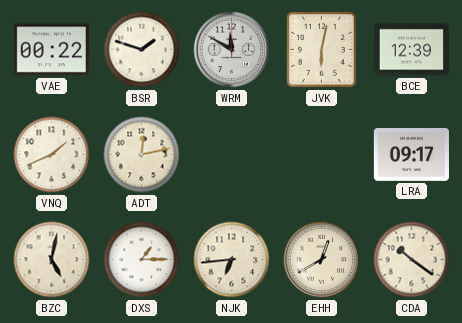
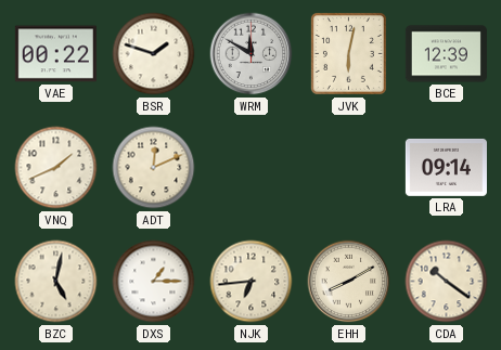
ADT: 12:13 -> 12:11 (154, 168)
LRA: 09:17 -> 09:14 (446, 167)
EHH: 12:40 -> 8:10 (349, 282)
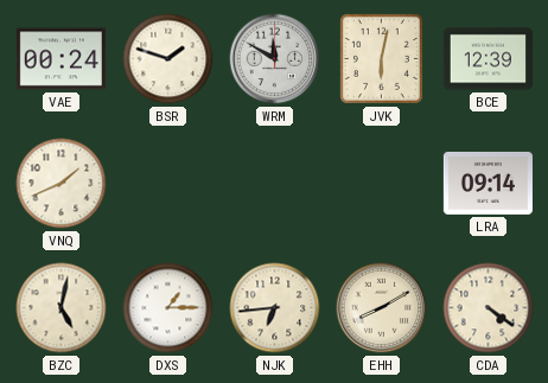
VAE: 00:22 -> 00:24 (60, 59)
ADT: 12:11 -> none (154, 168)
CDA: 10:21 -> 4:21 (489, 308)
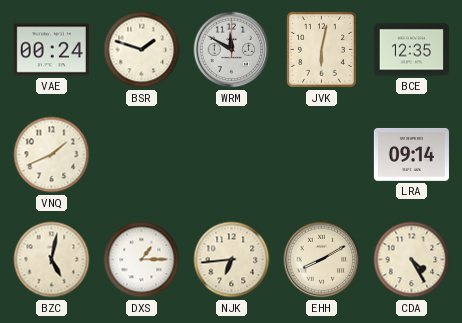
BCE: 12:39 -> 12:35 (411, 50)
CDA: 4:21 -> 4:25 (412, 260)
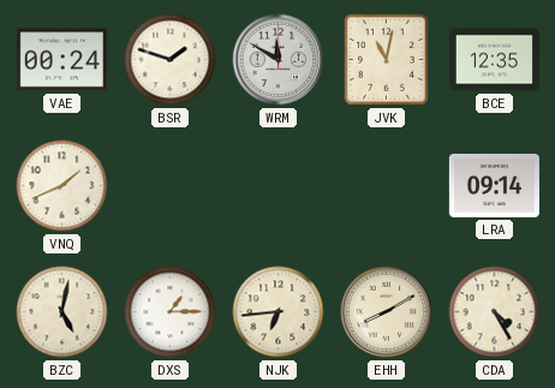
JVK: 6:02 -> 11:02 (386, 59)
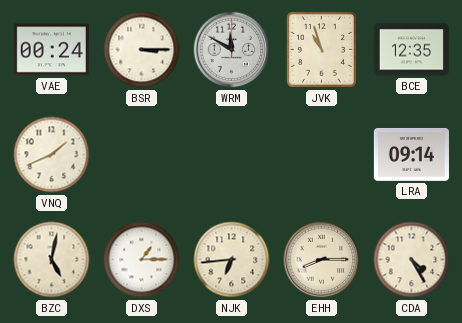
BSR: 1:48 -> 3:15 (142, 50)
JVK: 11:02 -> 10:57 (321, 49)
EHH: 8:10 -> 8:15 (322, 260)
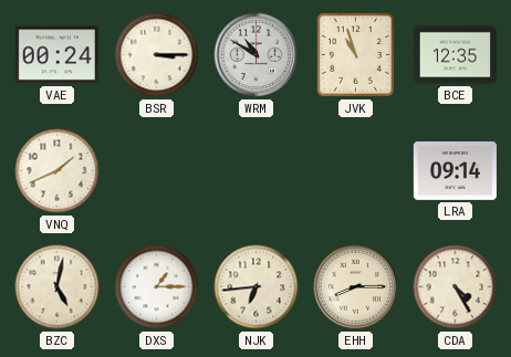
WRM: 11:50 -> 10:50 (257, 55)
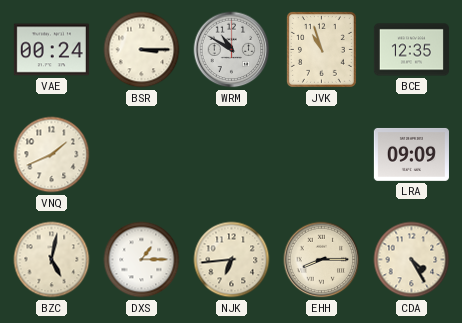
LRA: 09:14 -> 09:09 (411, 154)
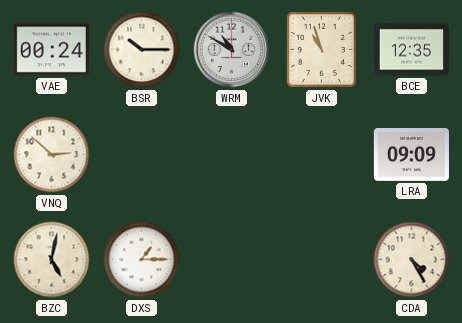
BSR: 3:15 -> 10:15 (142, 50)
VNQ: 1:41 -> 2:52 (52, 155)
NJK: 6:44 -> none (232, 260)
EHH: 8:15 -> none (322, 260)
